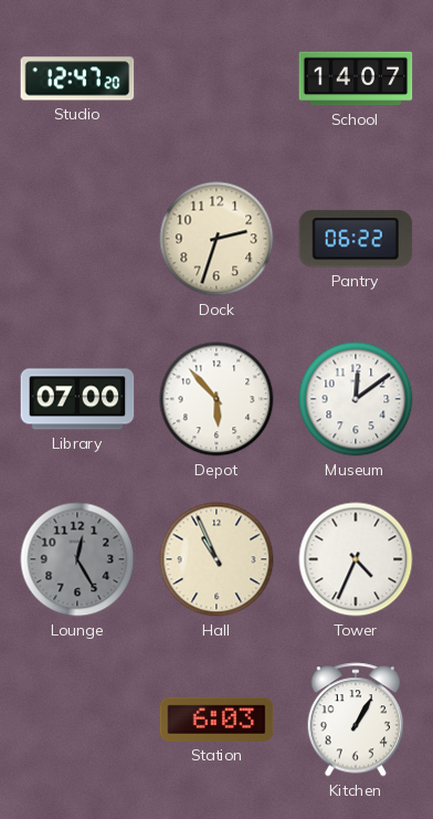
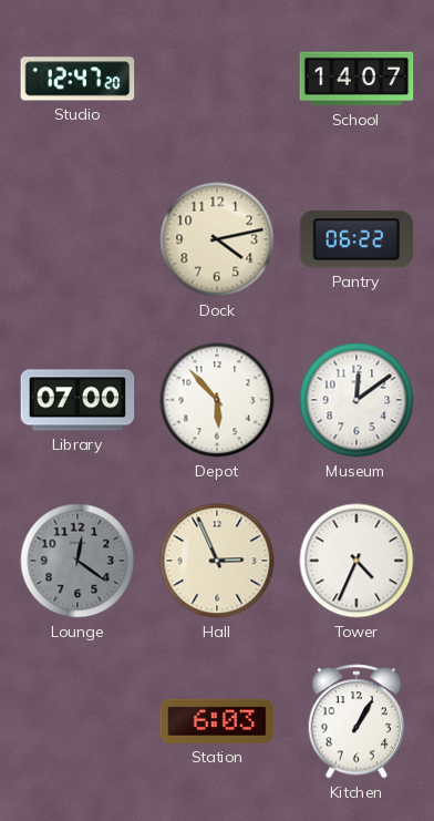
Dock: 2:33 -> 4:13 (217, 239)
Lounge: 12:25 -> 12:21 (77, 561)
Hall: 10:56 -> 2:56 (217, 561)
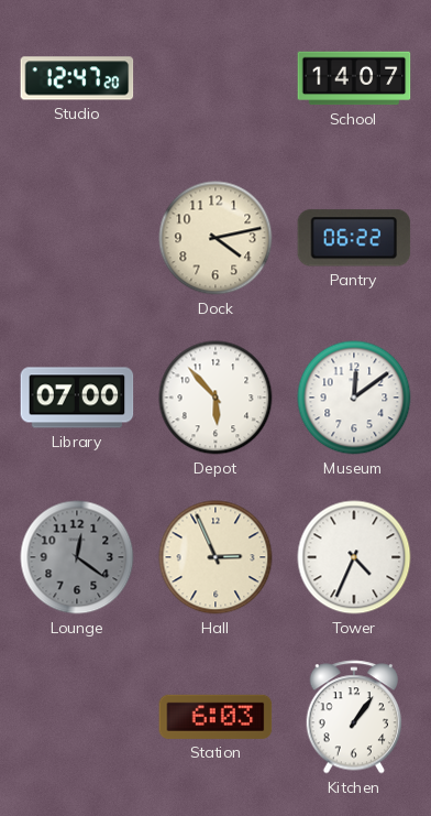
Kitchen: 1:05 -> 1:06 (354, 717)
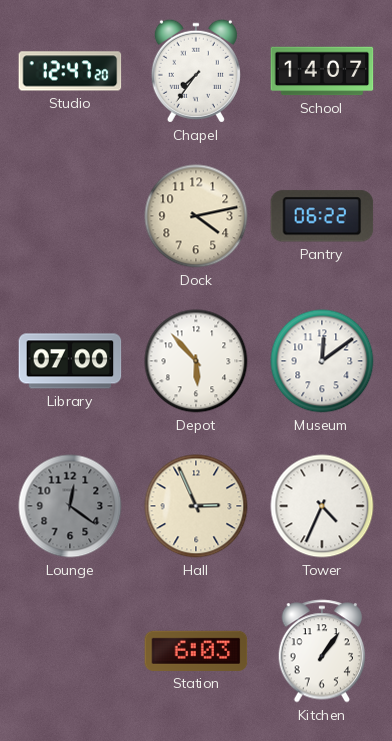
Chapel: none -> 7:36 (196, 71)
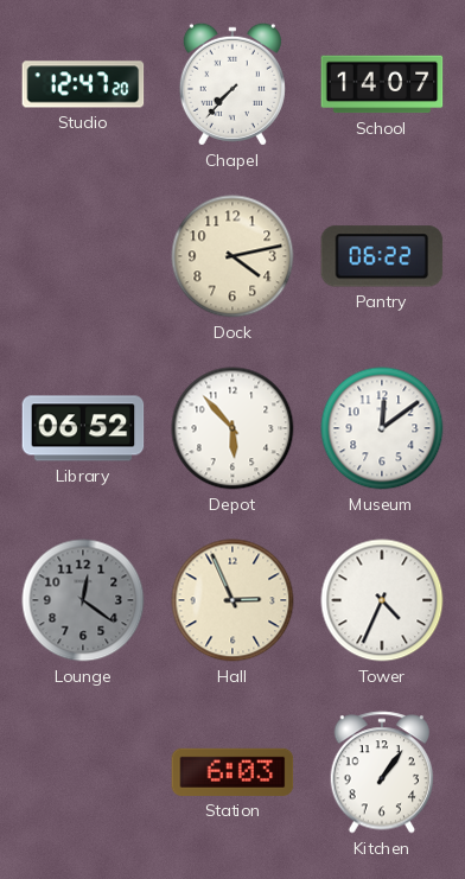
Chapel: 7:36 -> 7:37 (232, 84)
Library: 07:00 -> 06:52 (83, 428)
